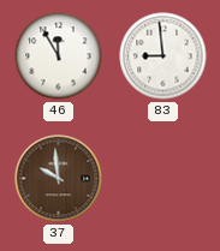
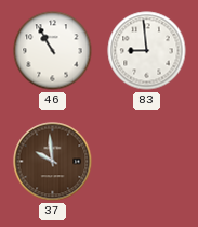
46: 11:55 -> 10:55 (53, 51)
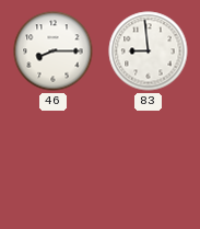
46: 10:55 -> 8:15 (54, 51)
37: 9:59 -> none (53, 162)
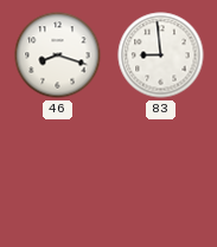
46: 8:15 -> 8:18 (58, 56)
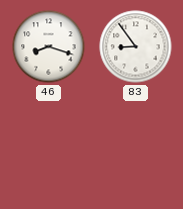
83: 8:59 -> 8:54 (136, 47)
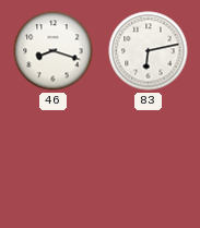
83: 8:54 -> 6:13 (149, 51)
